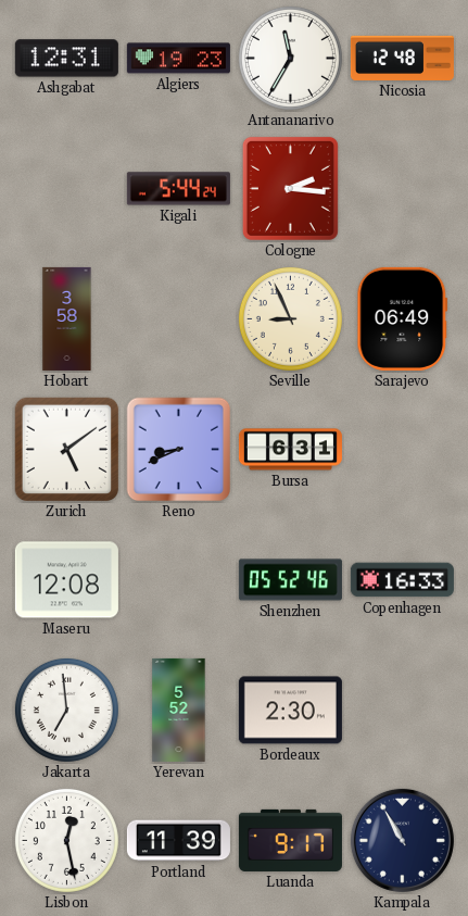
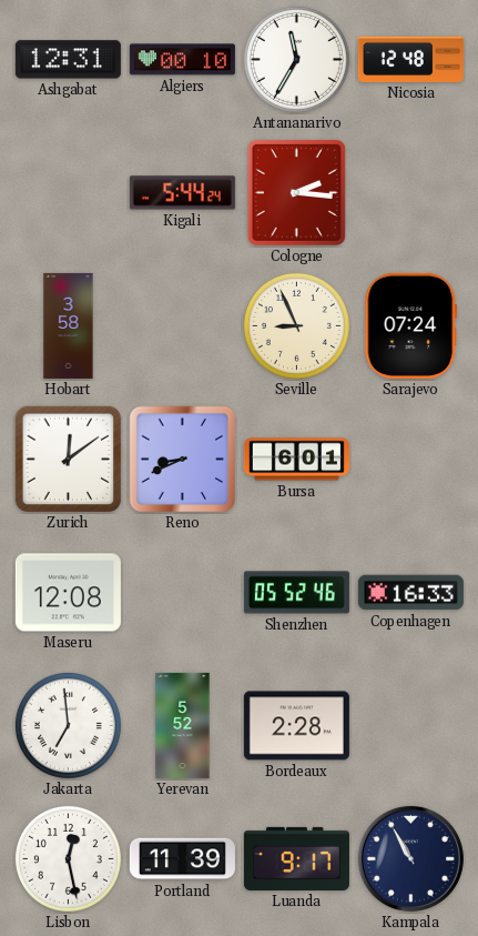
Algiers: 19:23 -> 00:10 (182, 60)
Sarajevo: 06:49 -> 07:24 (411, 325)
Zurich: 5:09 -> 12:09 (69, 460)
Bursa: 6:31 -> 6:01 (296, 460)
Bordeaux: 2:30 -> 2:28 (296, 726)
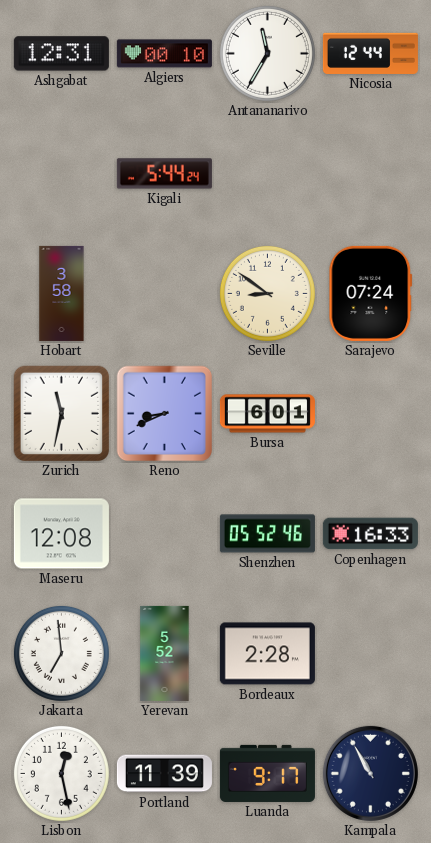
Nicosia: 12:48 -> 12:44 (370, 53)
Cologne: 2:16 -> none (296, 192)
Seville: 8:56 -> 8:51 (267, 293)
Zurich: 12:09 -> 11:32 (62, 414)
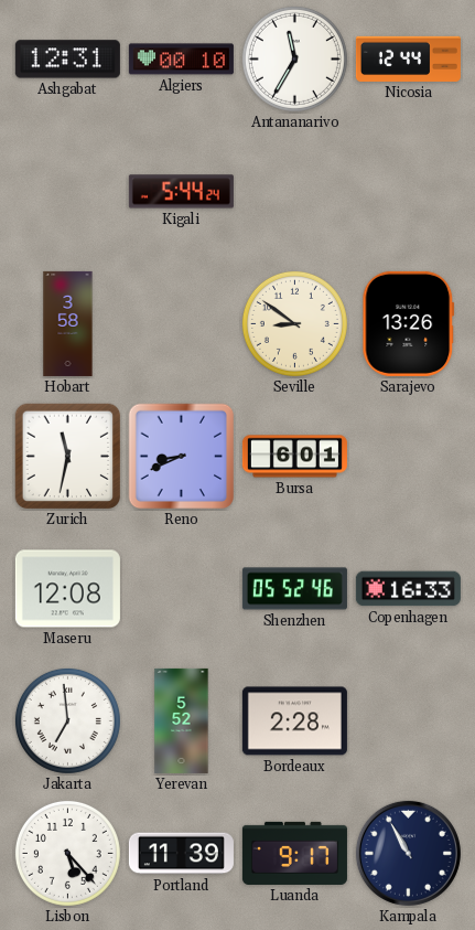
Sarajevo: 07:24 -> 13:26 (409, 323)
Lisbon: 12:28 -> 5:23 (67, 853)
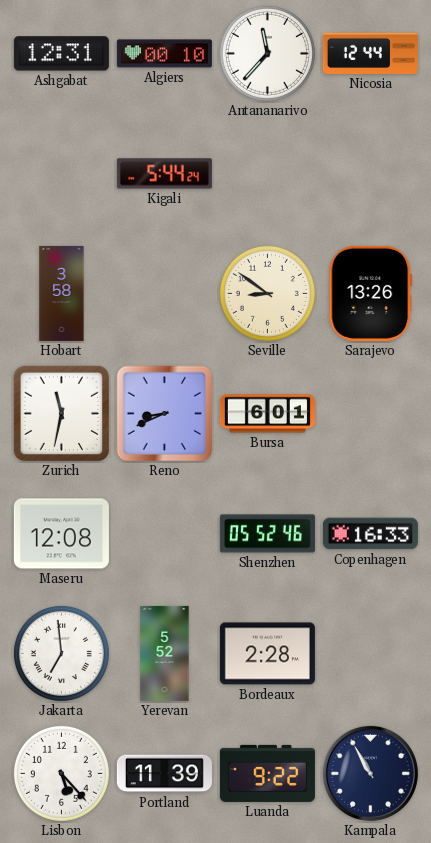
Antananarivo: 11:35 -> 11:37 (267, 53)
Luanda: 9:17 -> 9:22 (267, 773)
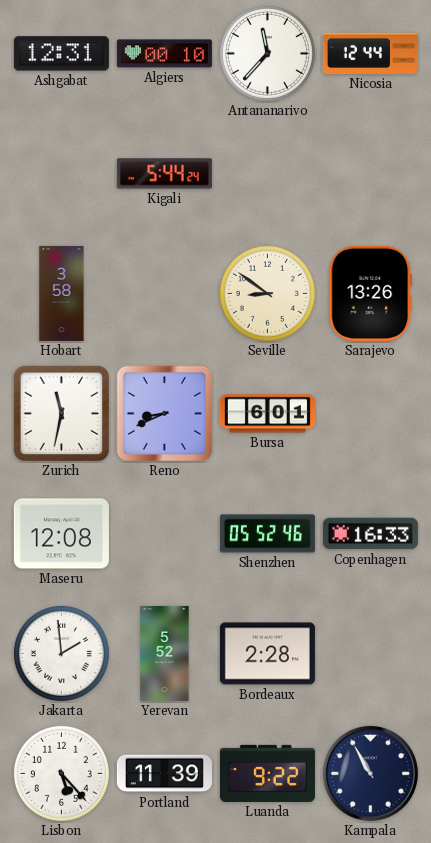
Jakarta: 6:59 -> 1:59 (61, 653)
